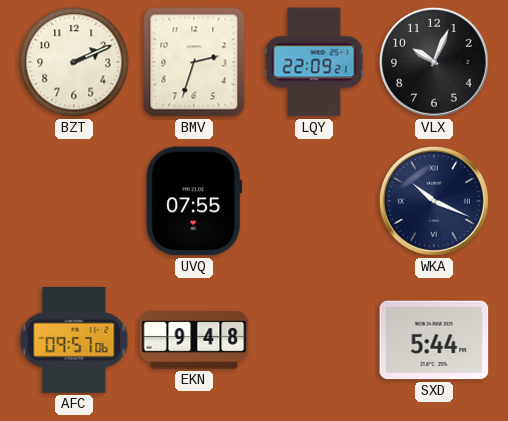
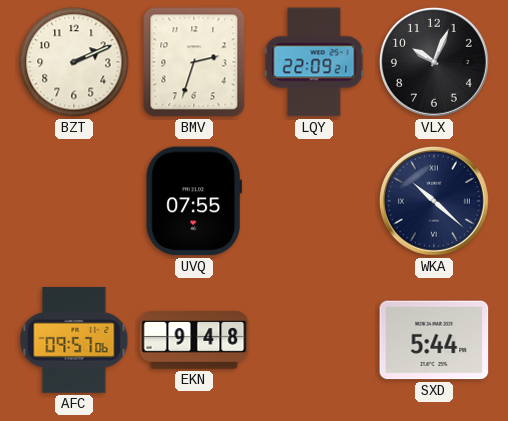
WKA: 10:19 -> 10:22 (434, 201)
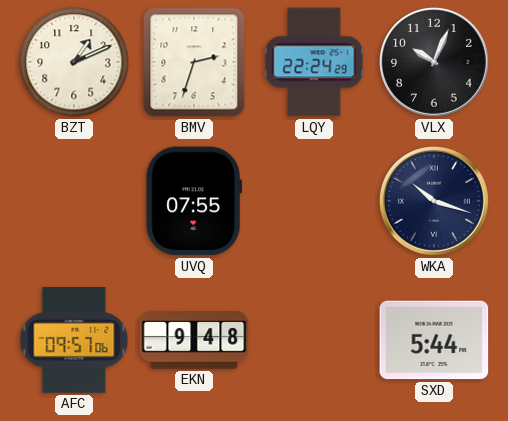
BZT: 2:11 -> 1:11 (74, 62)
LQY: 22:09 -> 22:24 (314, 62)
WKA: 10:22 -> 10:18 (434, 201)
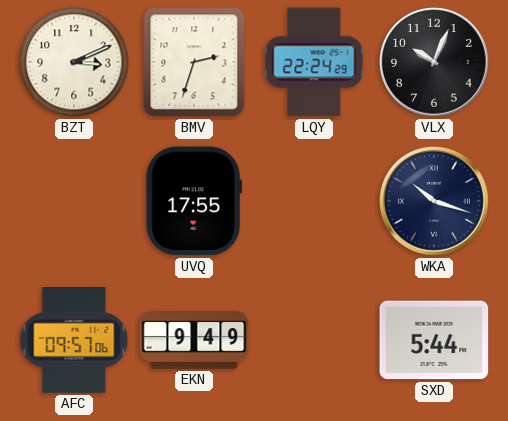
BZT: 1:11 -> 3:11 (74, 62)
UVQ: 07:55 -> 17:55 (193, 201)
EKN: 9:48 -> 9:49 (194, 340)
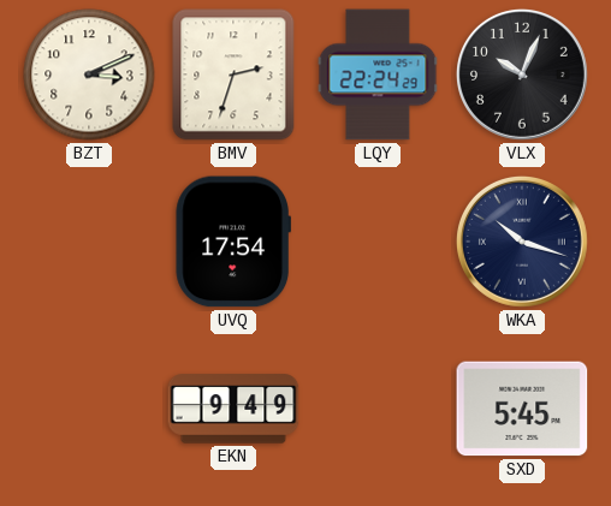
UVQ: 17:55 -> 17:54 (232, 242)
AFC: 09:57 -> none (74, 340)
SXD: 5:44 -> 5:45 (522, 409)
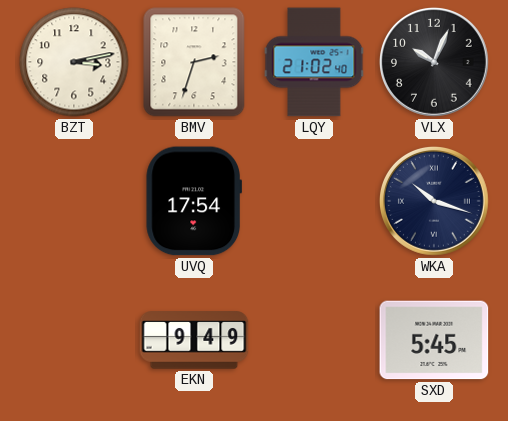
BZT: 3:11 -> 3:13 (74, 62)
LQY: 22:24 -> 21:02 (314, 62)
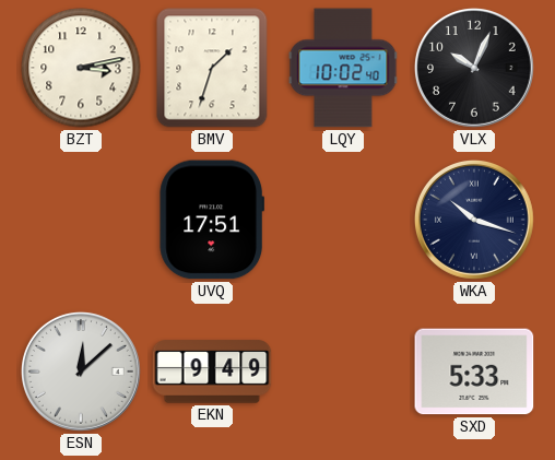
BMV: 2:33 -> 1:33 (212, 68)
LQY: 21:02 -> 10:02 (343, 68)
UVQ: 17:54 -> 17:51 (211, 220)
ESN: none -> 12:08 (81, 371)
SXD: 5:45 -> 5:33 (474, 371)
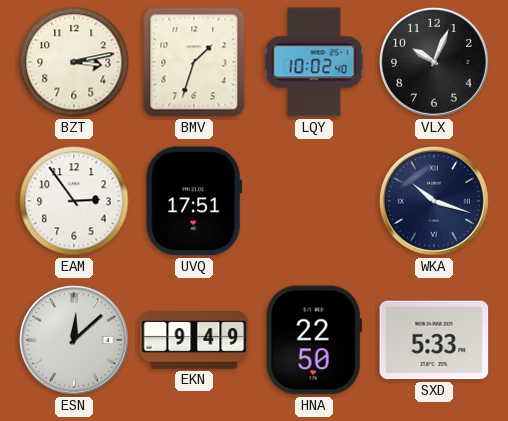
EAM: none -> 2:54 (74, 201)
HNA: none -> 22:50 (314, 340)
